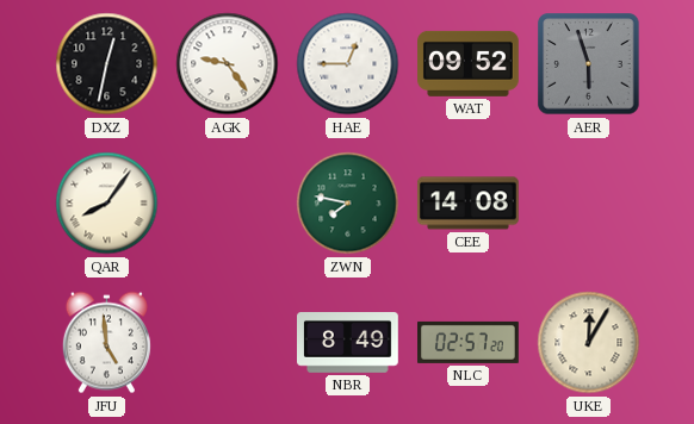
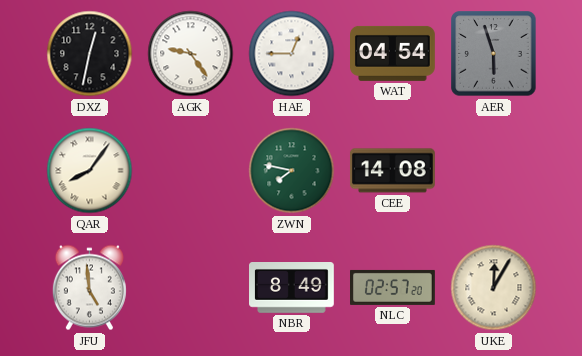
WAT: 09:52 -> 04:54 (393, 53)
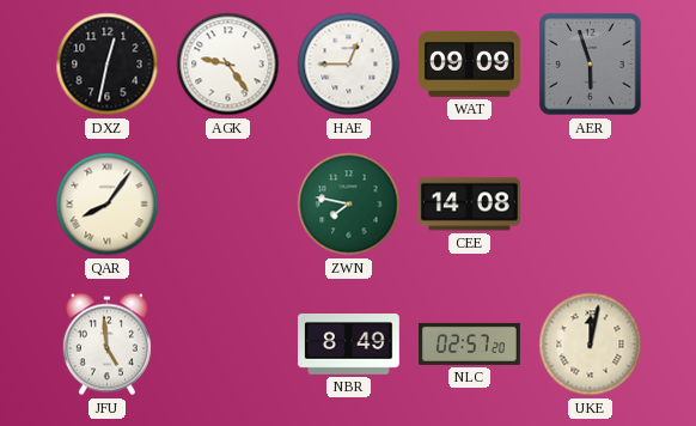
WAT: 04:54 -> 09:09 (470, 63)
UKE: 12:05 -> 12:02 (591, 345)
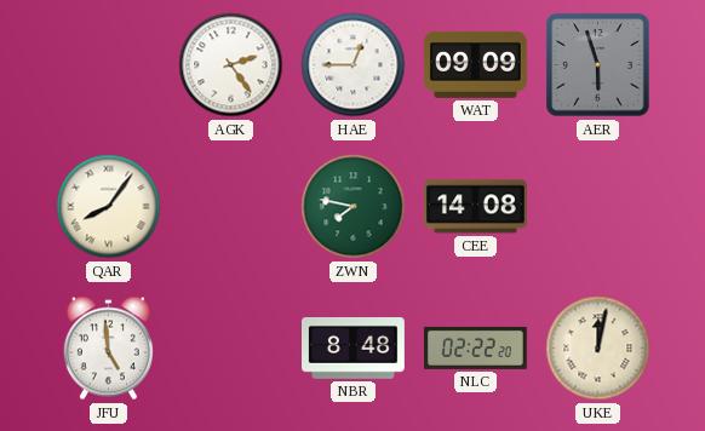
DXZ: 12:32 -> none (108, 65)
AGK: 9:24 -> 2:24 (231, 65)
NBR: 8:49 -> 8:48 (354, 349)
NLC: 02:57 -> 02:22 (476, 347)
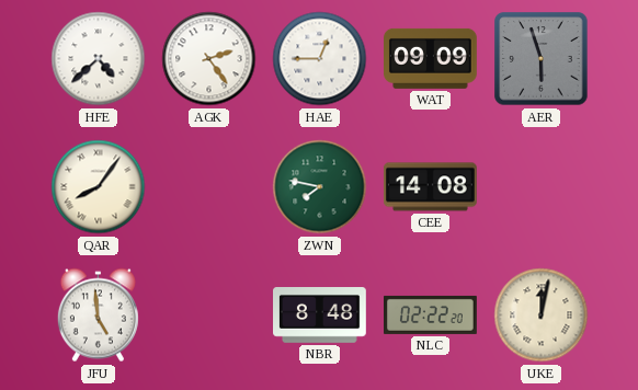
HFE: none -> 4:38 (99, 59)
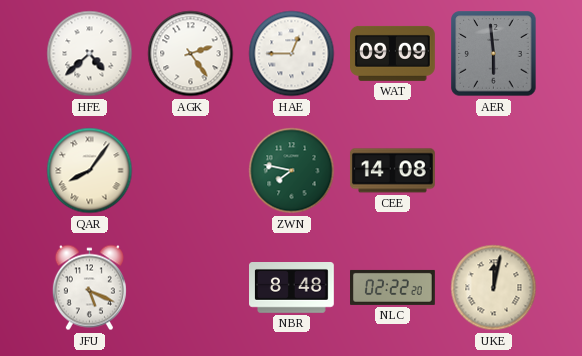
AER: 5:57 -> 5:59 (494, 54)
JFU: 4:59 -> 5:19 (89, 288)
